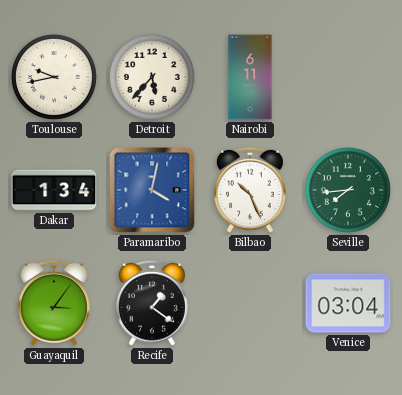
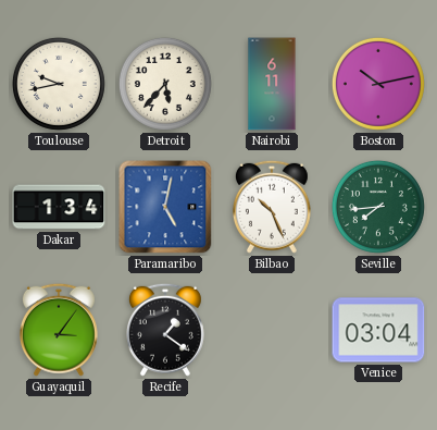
Boston: none -> 10:13 (378, 84)
Paramaribo: 4:02 -> 5:02 (165, 207)
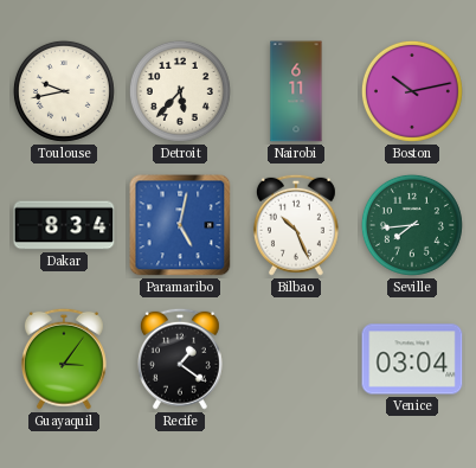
Dakar: 1:34 -> 8:34 (64, 225)
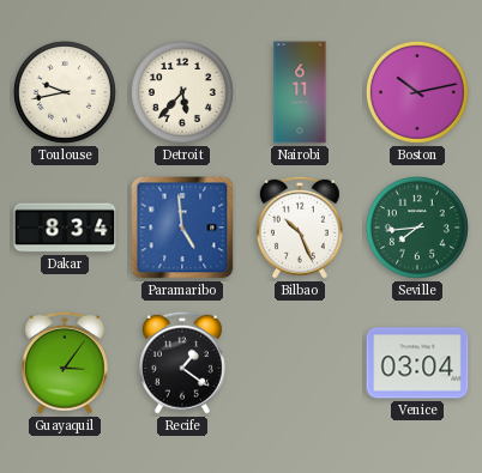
Paramaribo: 5:02 -> 4:59 (182, 228)
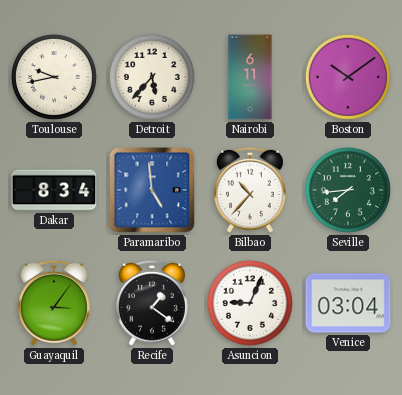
Boston: 10:13 -> 10:09 (348, 77)
Bilbao: 10:26 -> 10:37 (250, 190)
Asuncion: none -> 9:04 (250, 303)
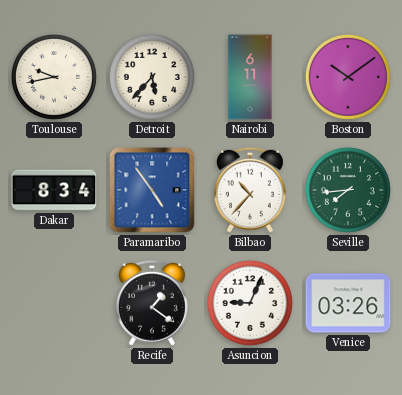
Paramaribo: 4:59 -> 4:54 (152, 190)
Guayaquil: 3:06 -> none (54, 303)
Venice: 03:04 -> 03:26 (348, 303)
